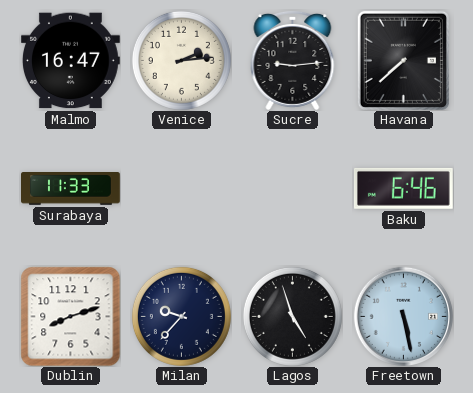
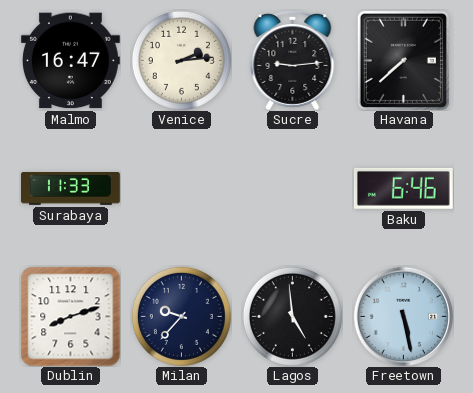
Lagos: 4:57 -> 4:59 (292, 316)
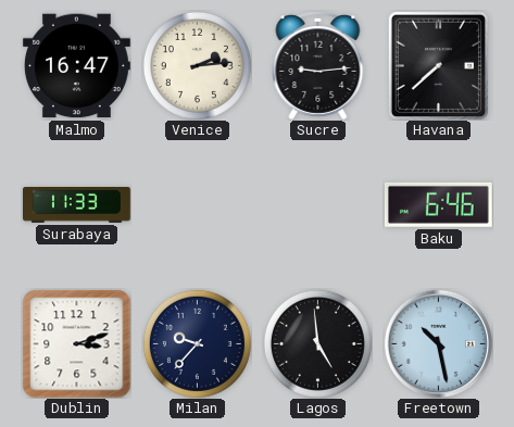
Dublin: 8:12 -> 3:12 (76, 343)
Freetown: 5:28 -> 10:28 (438, 343)
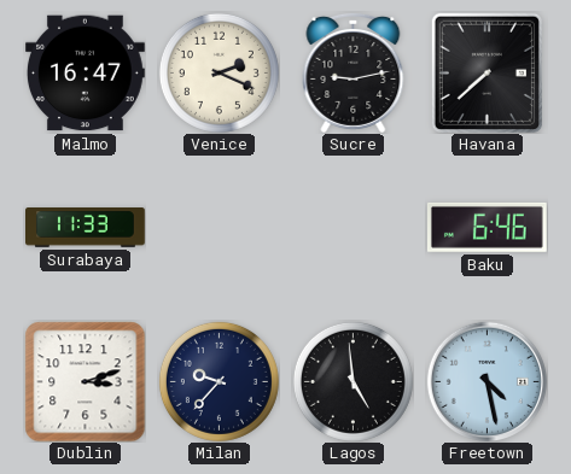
Venice: 2:14 -> 2:19 (219, 72)
Sucre: 9:14 -> 9:13 (354, 72)
Freetown: 10:28 -> 4:28 (486, 381)
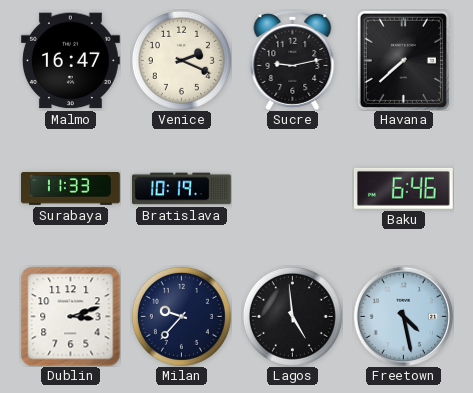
Bratislava: none -> 10:19 (182, 189)
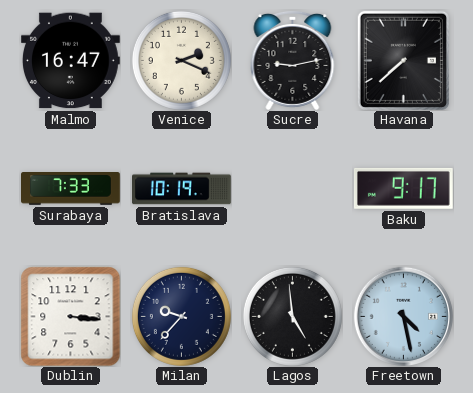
Surabaya: 11:33 -> 7:33 (71, 189)
Baku: 6:46 -> 9:17 (403, 188)
Dublin: 3:12 -> 3:16 (70, 316)
